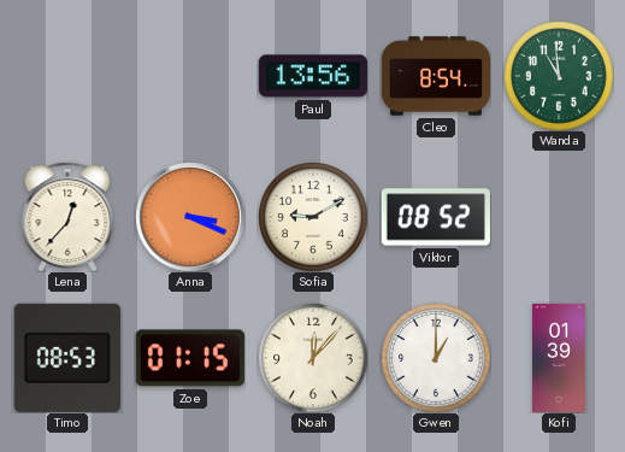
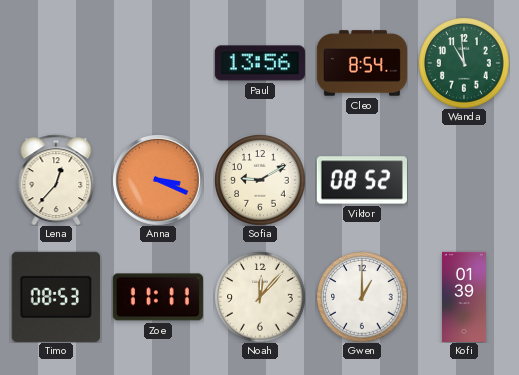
Zoe: 01:15 -> 11:11 (158, 297)
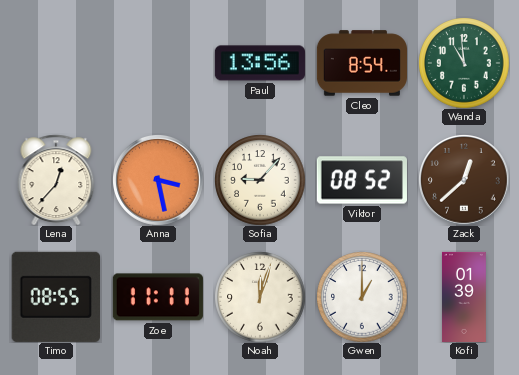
Anna: 3:19 -> 3:28 (158, 180)
Sofia: 9:10 -> 9:07 (260, 180)
Zack: none -> 12:38 (464, 180)
Timo: 08:53 -> 08:55 (55, 297)
Noah: 12:07 -> 12:03 (260, 297)
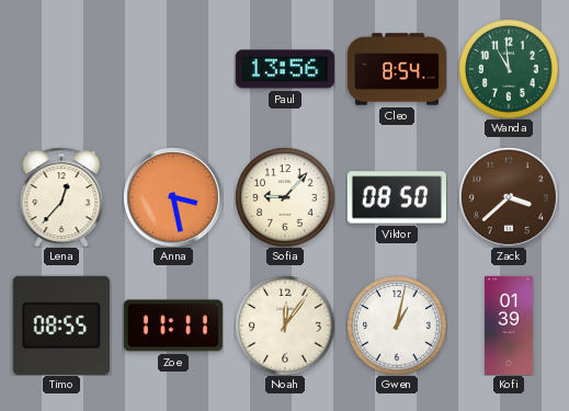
Viktor: 08:52 -> 08:50 (397, 197)
Zack: 12:38 -> 3:38 (509, 197)
Noah: 12:03 -> 12:06 (285, 326)
Gwen: 1:00 -> 1:02 (397, 326)
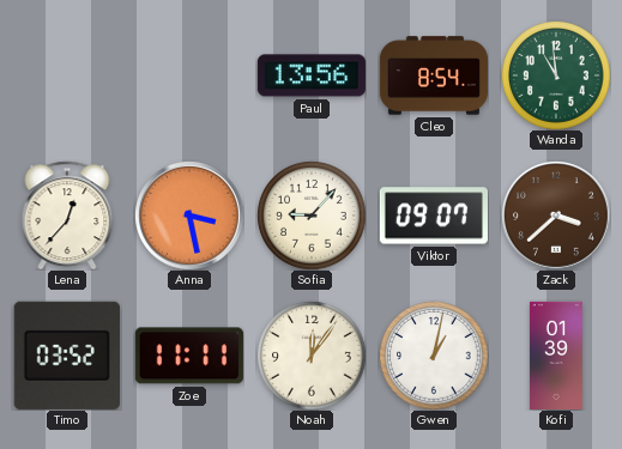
Viktor: 08:50 -> 09:07 (434, 216)
Timo: 08:55 -> 03:52 (66, 356)
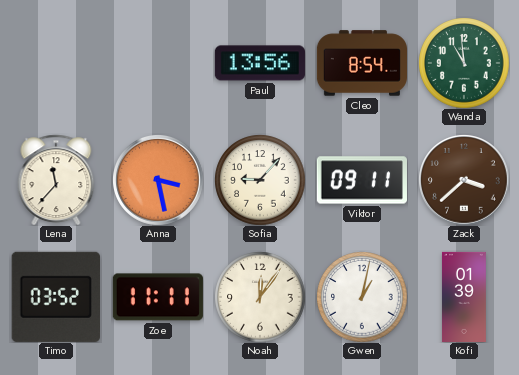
Lena: 12:37 -> 11:37 (56, 180)
Viktor: 09:07 -> 09:11 (362, 180)
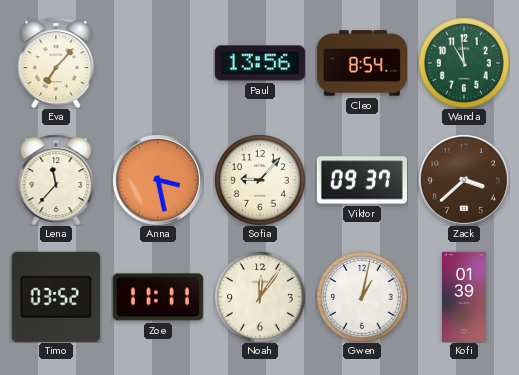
Eva: none -> 7:07 (56, 63)
Viktor: 09:11 -> 09:37 (362, 180)
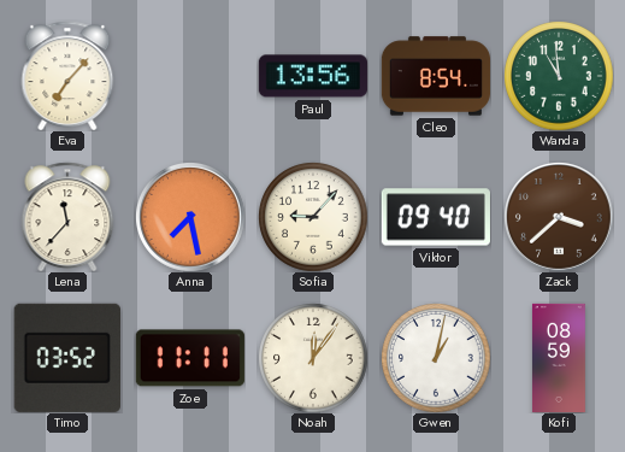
Anna: 3:28 -> 7:28 (190, 217)
Viktor: 09:37 -> 09:40 (436, 217)
Kofi: 01:39 -> 08:59 (559, 357)
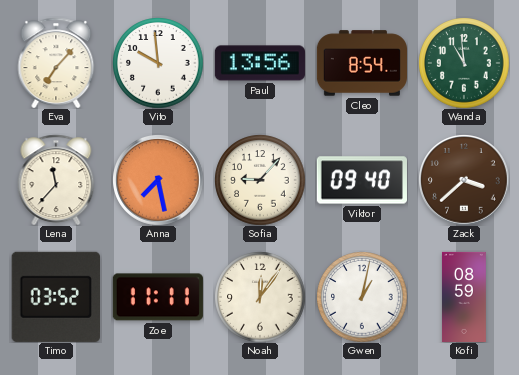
Vito: none -> 9:59 (158, 63)
